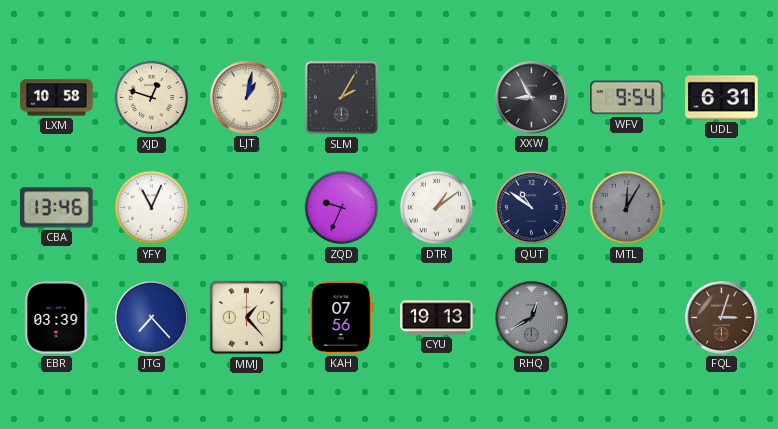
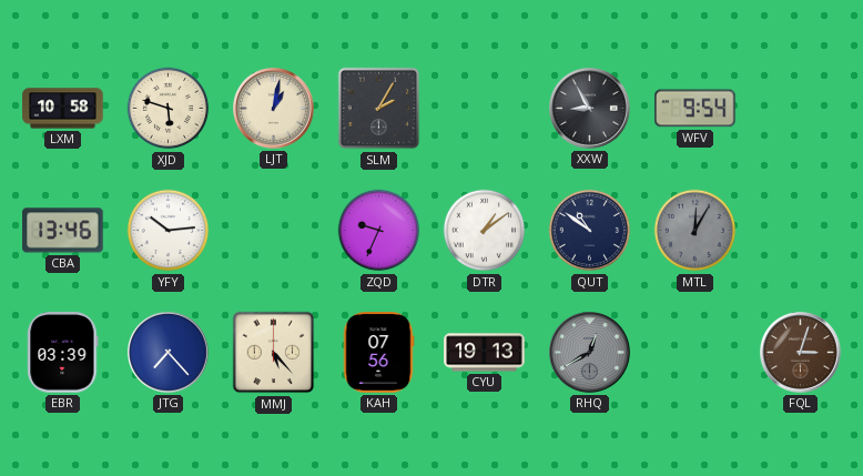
XJD: 12:48 -> 5:48 (169, 109)
UDL: 6:31 -> none (722, 98)
YFY: 11:04 -> 10:14 (169, 231)
MMJ: 1:23 -> 5:23 (274, 353)
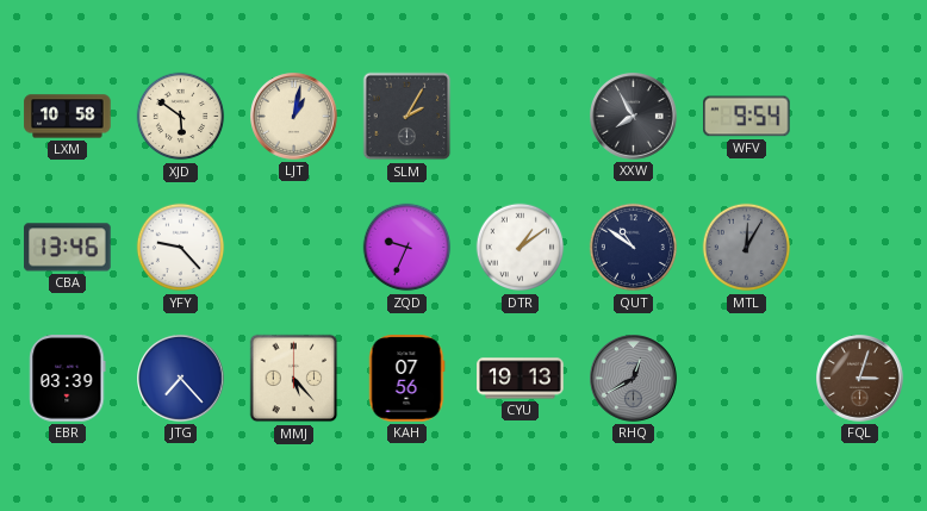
XJD: 5:48 -> 5:51 (181, 117)
XXW: 8:55 -> 7:55 (634, 117)
YFY: 10:14 -> 9:23 (181, 248)
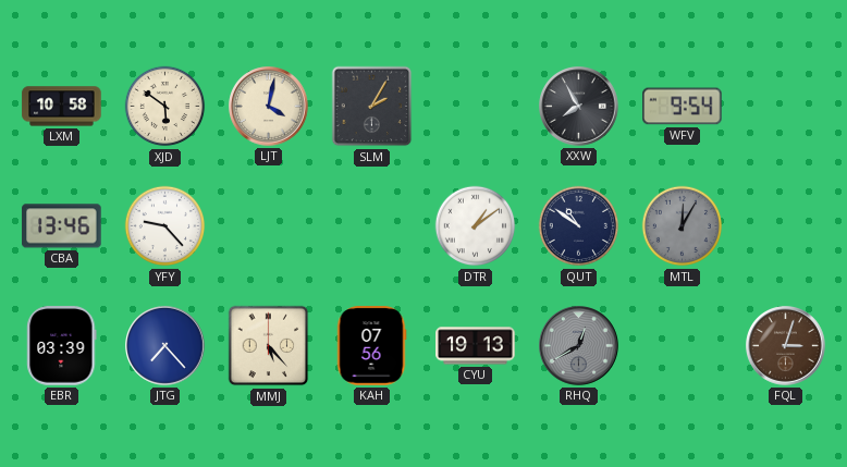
LJT: 1:02 -> 4:02 (269, 107)
ZQD: 9:34 -> none (407, 248)
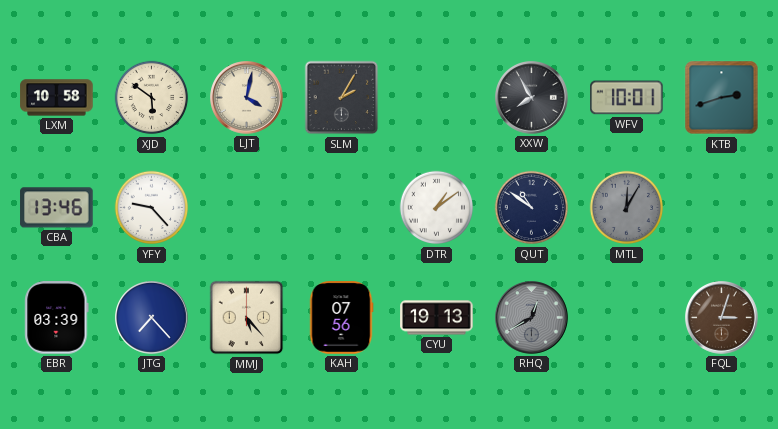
WFV: 9:54 -> 10:01 (627, 98)
KTB: none -> 2:42 (722, 98)
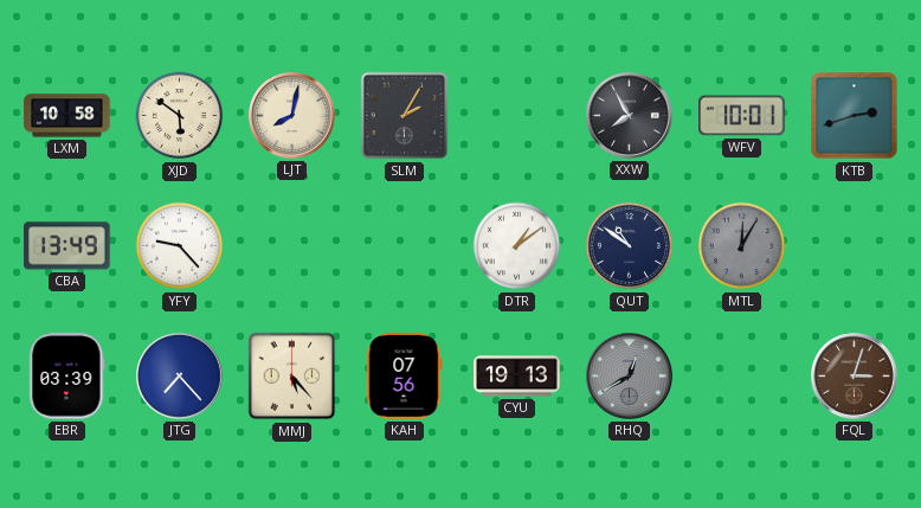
LJT: 4:02 -> 8:02 (292, 116)
CBA: 13:46 -> 13:49 (67, 246)
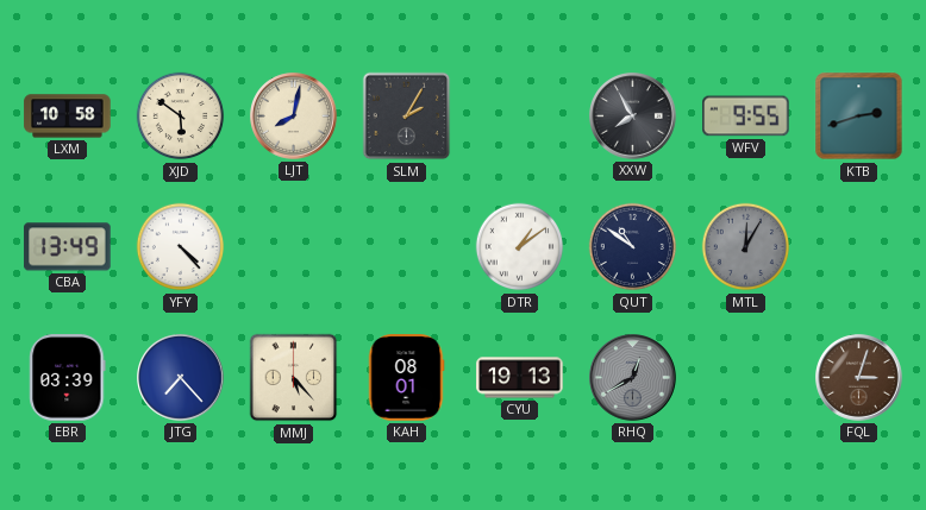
WFV: 10:01 -> 9:55 (746, 117)
YFY: 9:23 -> 4:23 (181, 247)
KAH: 07:56 -> 08:01 (406, 378)
